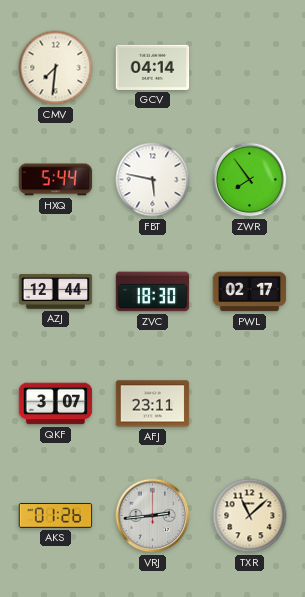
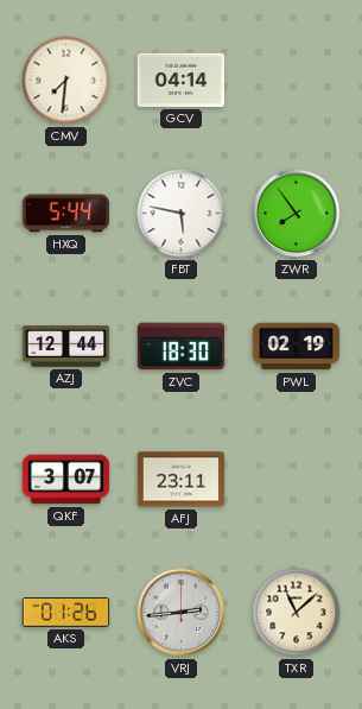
PWL: 02:17 -> 02:19 (297, 347)
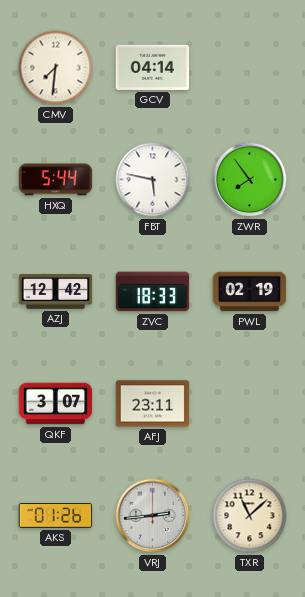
AZJ: 12:44 -> 12:42 (56, 292)
ZVC: 18:30 -> 18:33 (153, 292)
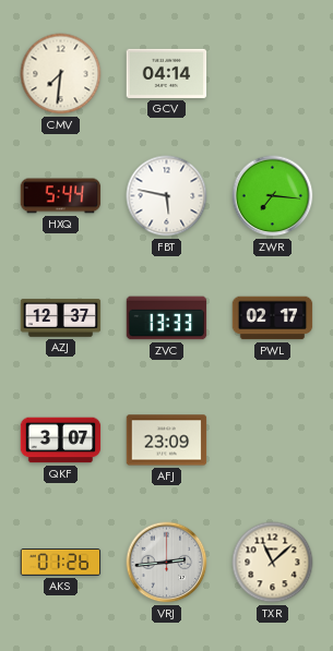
ZWR: 7:54 -> 7:16 (273, 196)
AZJ: 12:42 -> 12:37 (61, 318)
ZVC: 18:33 -> 13:33 (167, 318)
PWL: 02:19 -> 02:17 (273, 318)
AFJ: 23:11 -> 23:09 (167, 441)
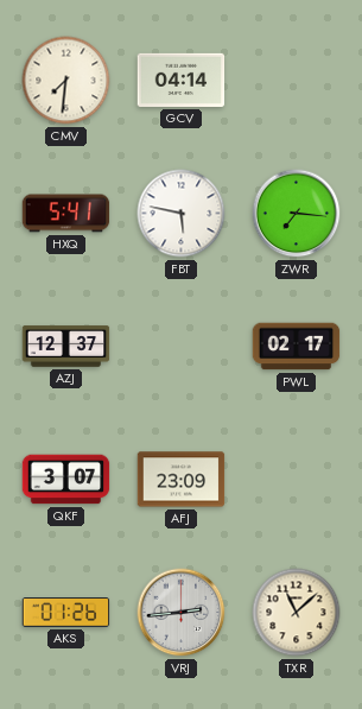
HXQ: 5:44 -> 5:41 (66, 214)
ZVC: 13:33 -> none (167, 318)
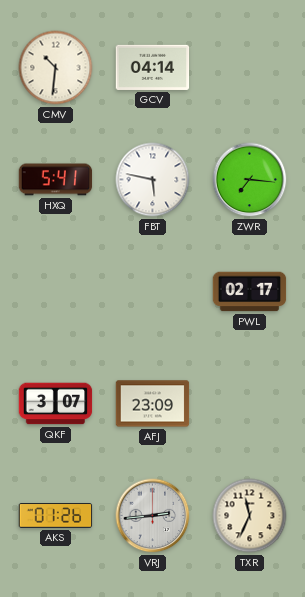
CMV: 7:31 -> 10:31 (56, 68)
AZJ: 12:37 -> none (66, 347)
TXR: 11:08 -> 11:34 (250, 516)
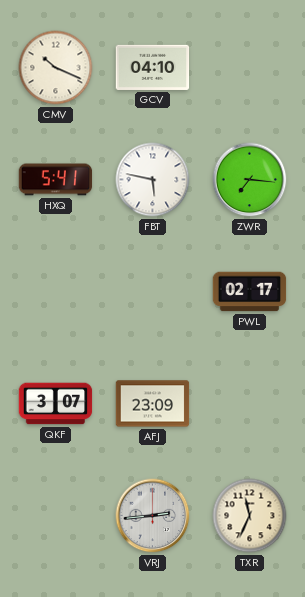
CMV: 10:31 -> 10:19 (56, 68)
GCV: 04:14 -> 04:10 (153, 67)
AKS: 01:26 -> none (56, 516)
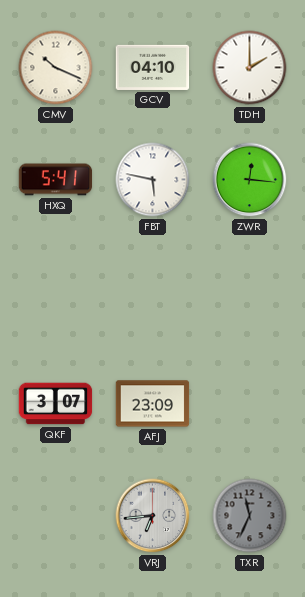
TDH: none -> 2:00 (250, 68)
ZWR: 7:16 -> 12:16 (250, 180)
PWL: 02:17 -> none (250, 292)
VRJ: 2:44 -> 6:44 (153, 516)
TXR dial: cream -> grey (250, 516)
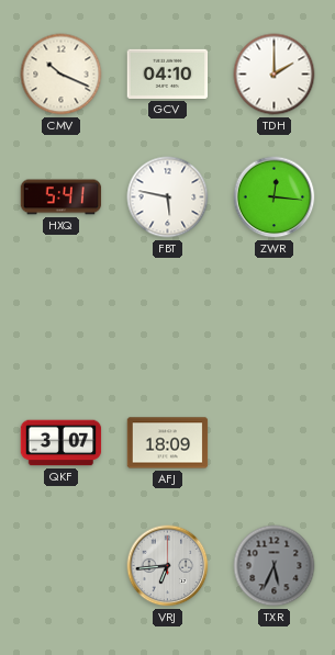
AFJ: 23:09 -> 18:09 (168, 443)
TXR: 11:34 -> 5:34 (275, 566)
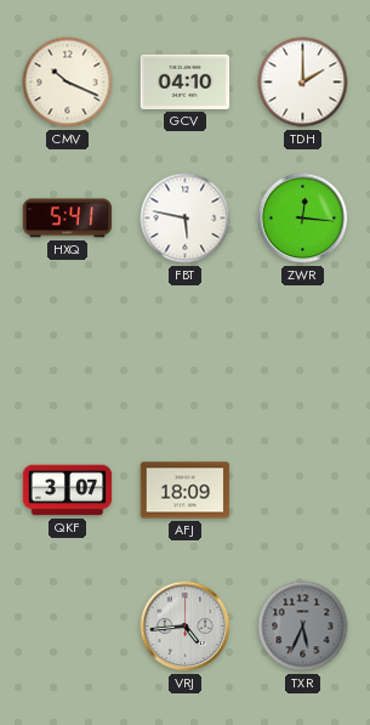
VRJ: 6:44 -> 4:44 (186, 627)
